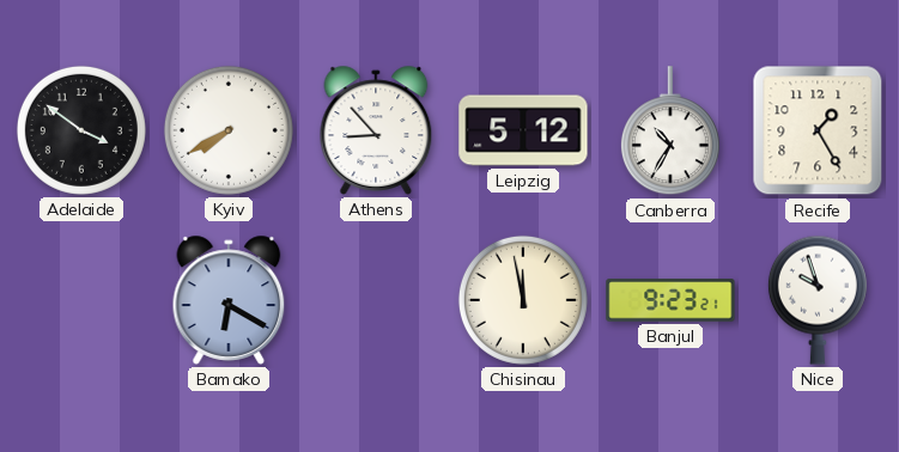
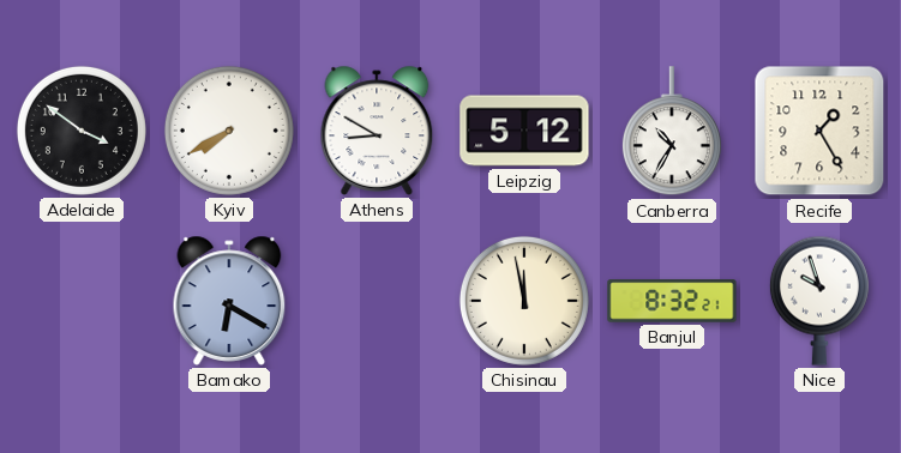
Athens: 8:53 -> 8:50 (377, 131)
Banjul: 9:23 -> 8:32 (672, 301)
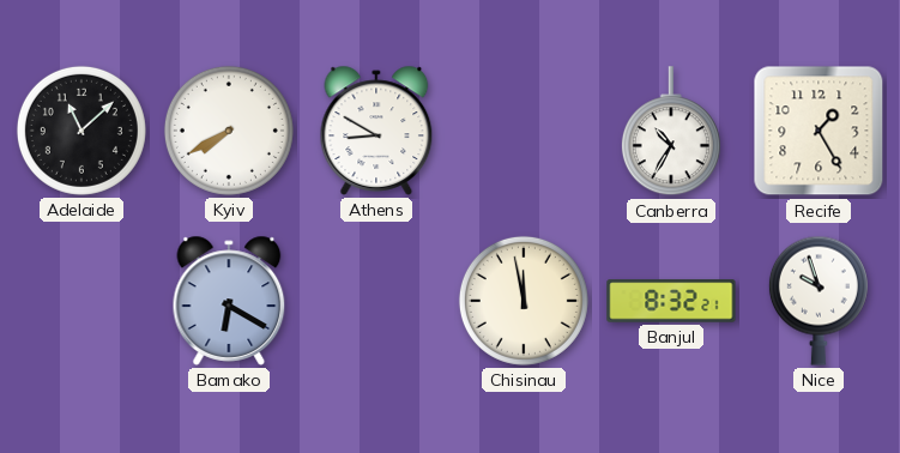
Adelaide: 3:51 -> 11:08 (81, 131)
Leipzig: 5:12 -> none (524, 131)
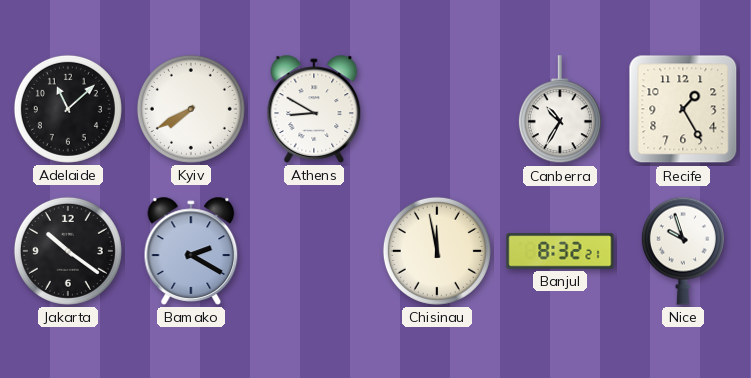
Jakarta: none -> 10:21 (68, 251)
Bamako: 6:20 -> 2:20 (191, 251)
